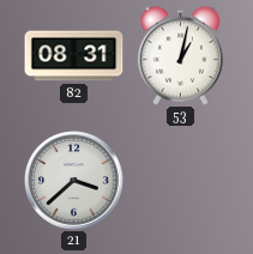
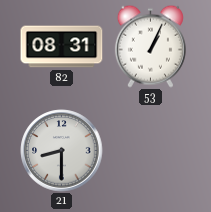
53: 1:02 -> 1:04 (150, 46)
21: 3:38 -> 8:30 (62, 151)
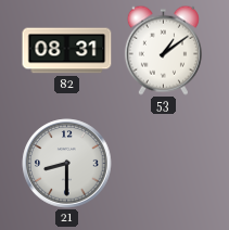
53: 1:04 -> 1:09 (163, 50)
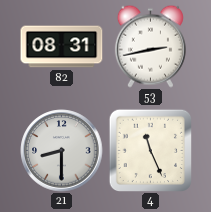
53: 1:09 -> 2:43 (150, 46)
4: none -> 11:26 (150, 150)
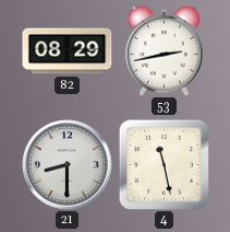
82: 08:31 -> 08:29 (68, 51)
4: 11:26 -> 11:28 (164, 164)
